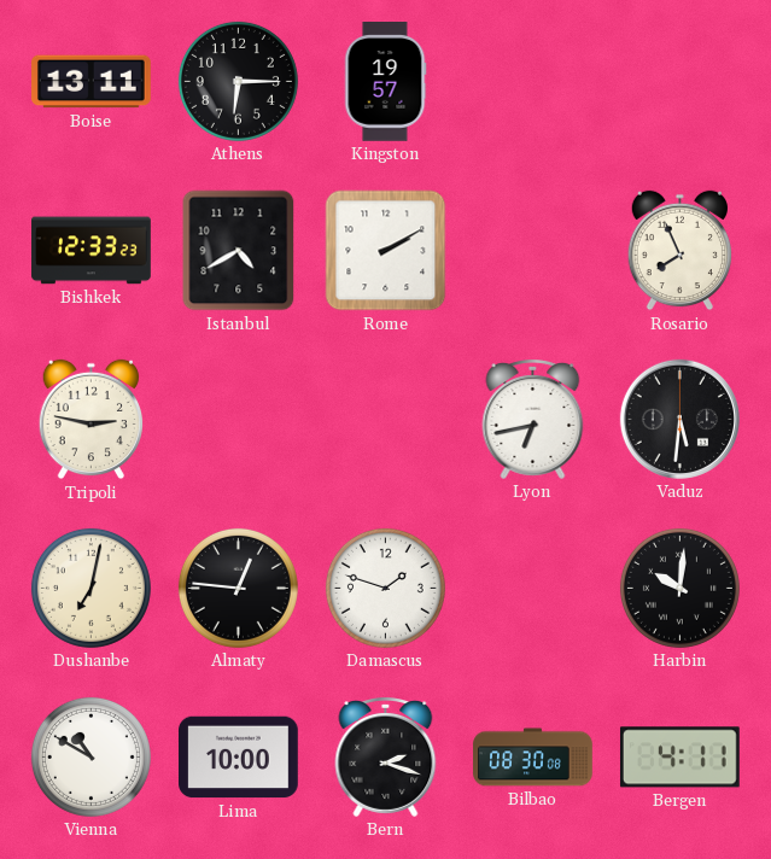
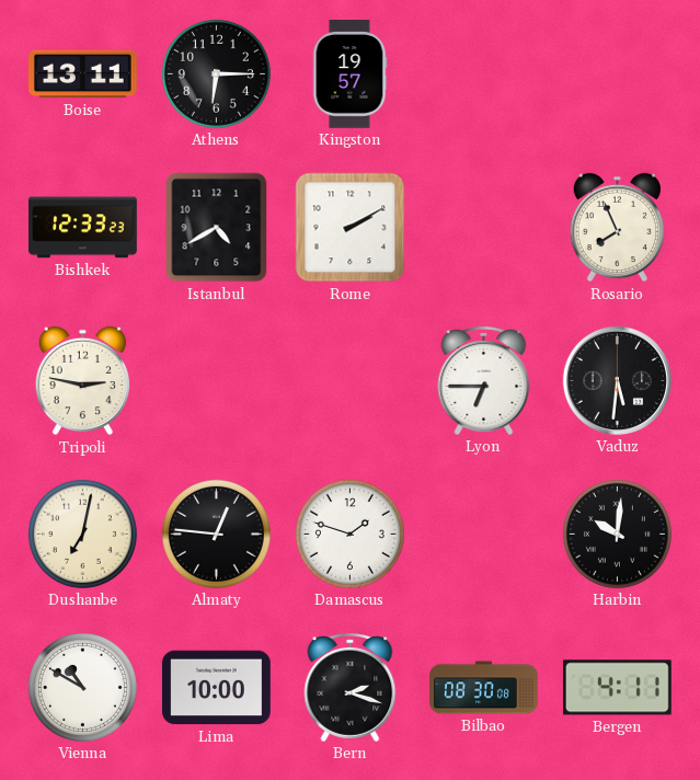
Lyon: 6:43 -> 6:45 (484, 381)
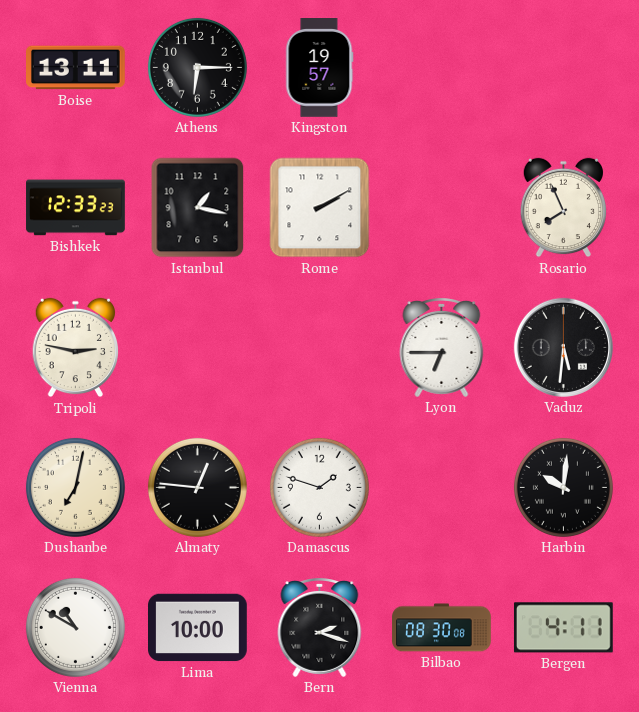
Istanbul: 4:40 -> 1:17 (198, 208)
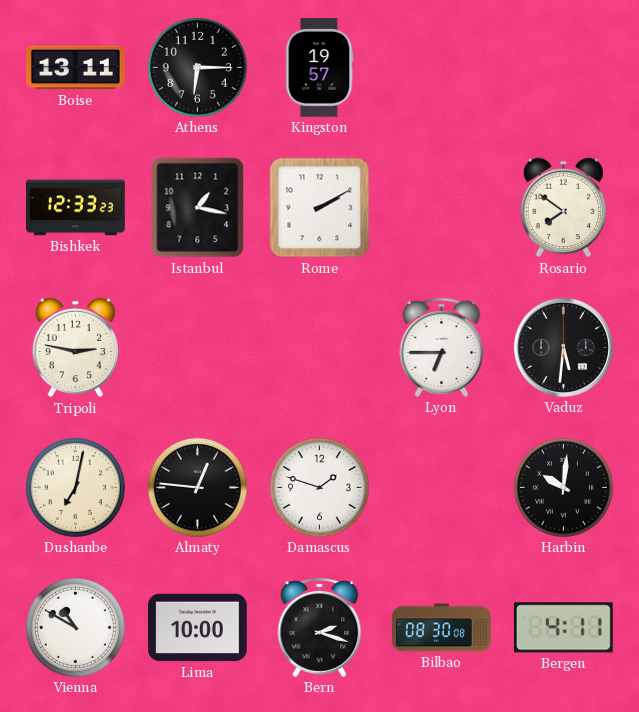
Rosario: 7:56 -> 7:51 (563, 208)
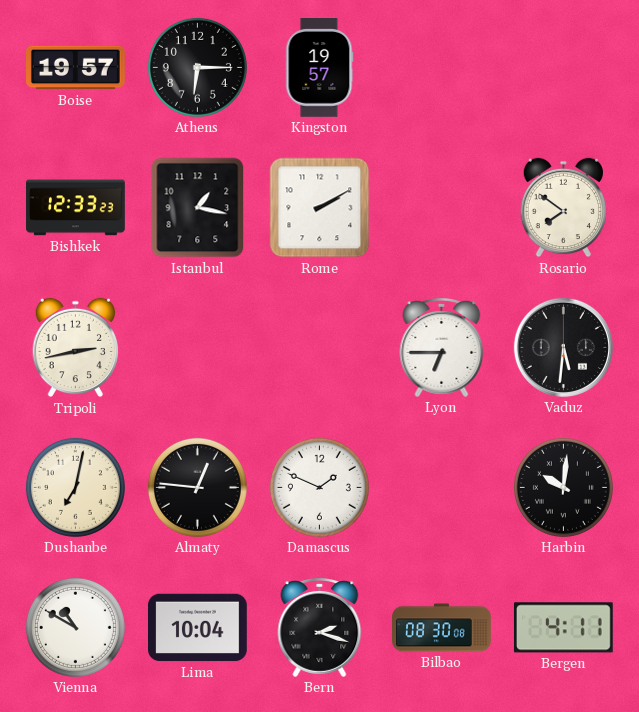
Boise: 13:11 -> 19:57 (76, 68)
Tripoli: 2:47 -> 2:43 (75, 348)
Damascus: 1:48 -> 1:49 (319, 487)
Lima: 10:00 -> 10:04 (198, 628)
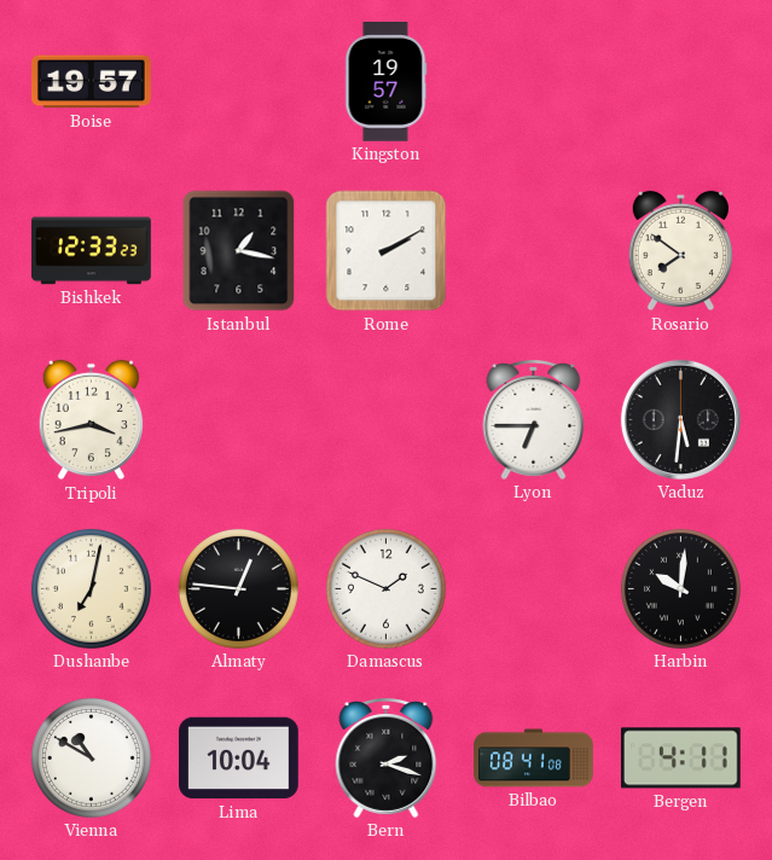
Athens: 6:15 -> none (197, 67)
Tripoli: 2:43 -> 3:43 (91, 420)
Bilbao: 08:30 -> 08:41 (534, 759)
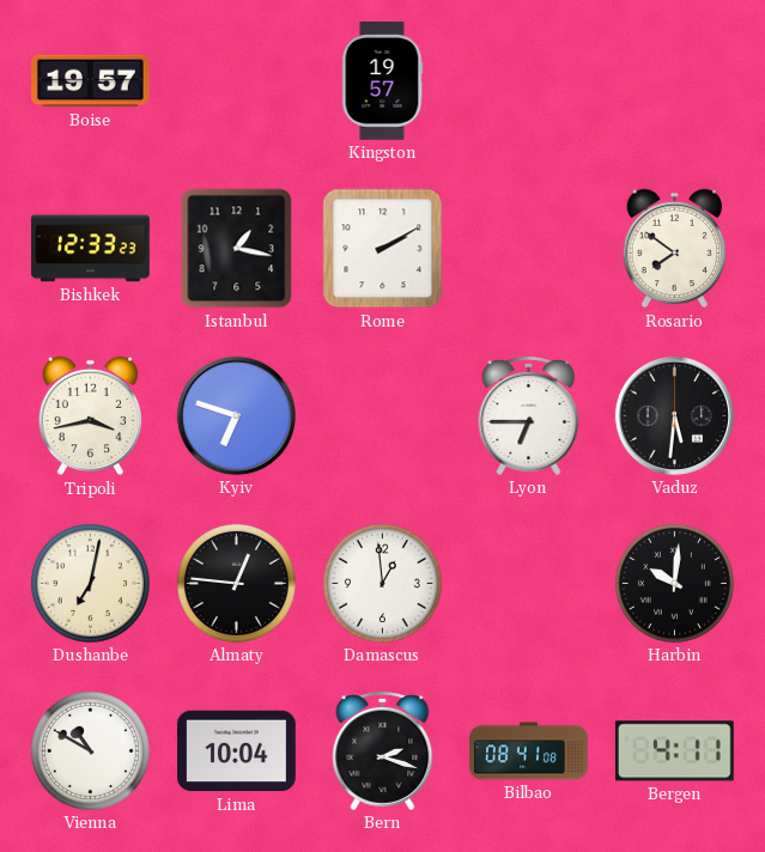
Kyiv: none -> 6:48 (236, 415)
Damascus: 1:49 -> 12:59 (382, 583)
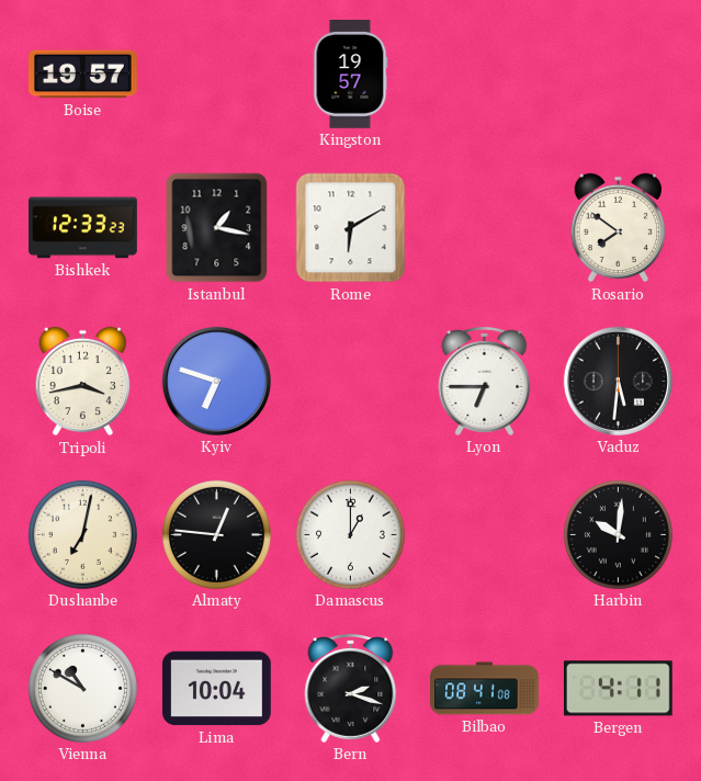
Rome: 2:10 -> 6:10 (351, 228)
Damascus: 12:59 -> 1:00 (350, 534)
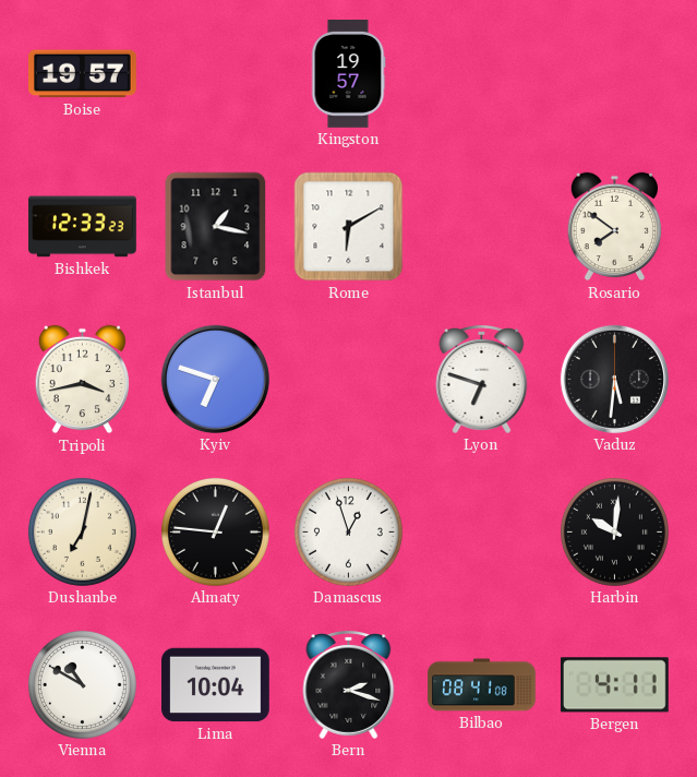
Lyon: 6:45 -> 6:48 (482, 380)
Damascus: 1:00 -> 12:57 (348, 531)
